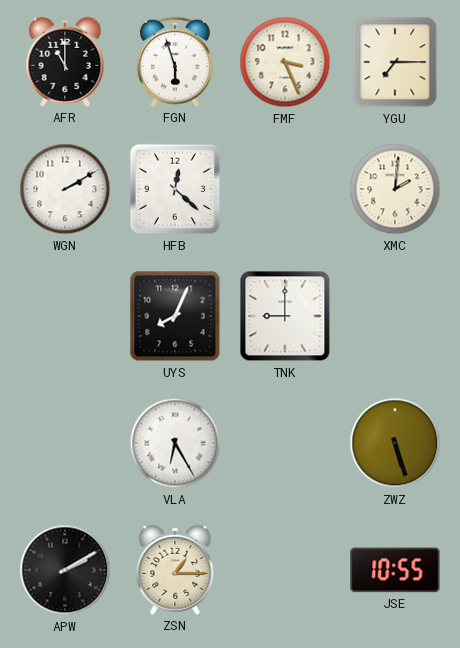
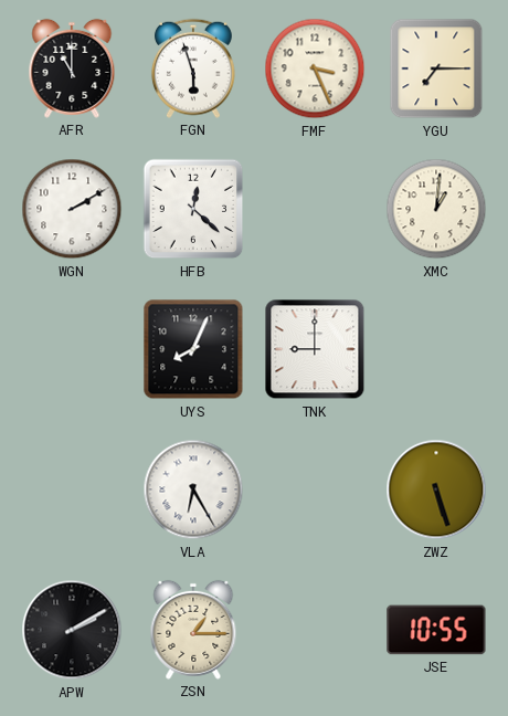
XMC: 2:01 -> 1:01 (436, 209)
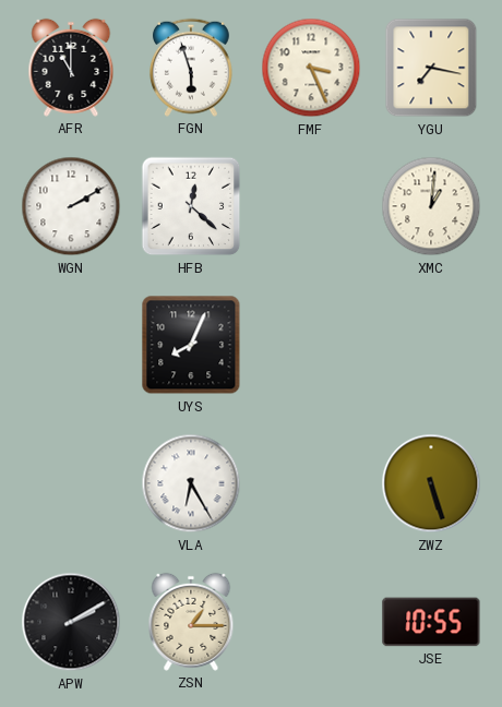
YGU: 7:15 -> 7:17 (431, 68)
TNK: 9:00 -> none (315, 349)
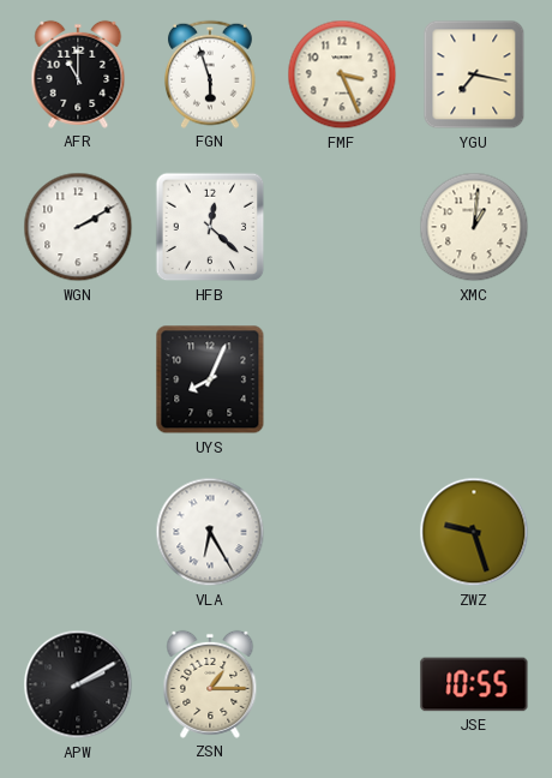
ZWZ: 5:27 -> 9:27 (474, 532)
